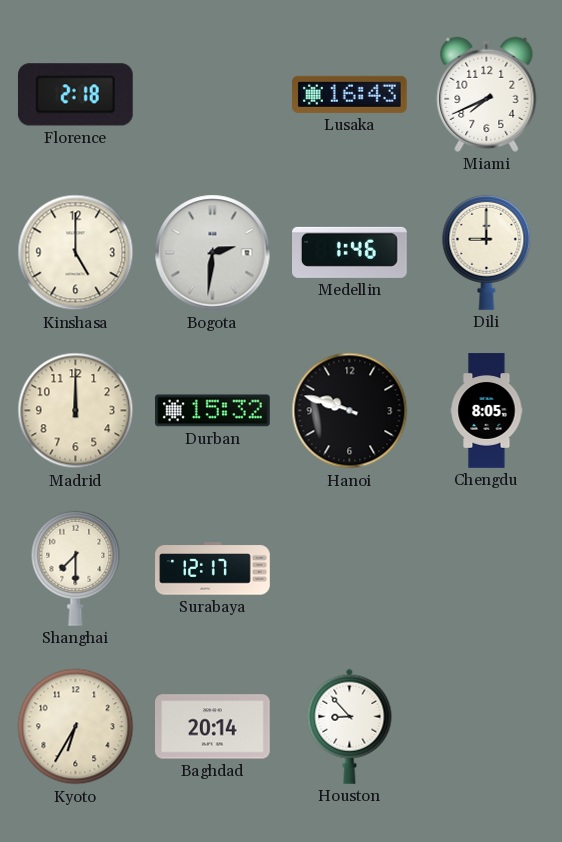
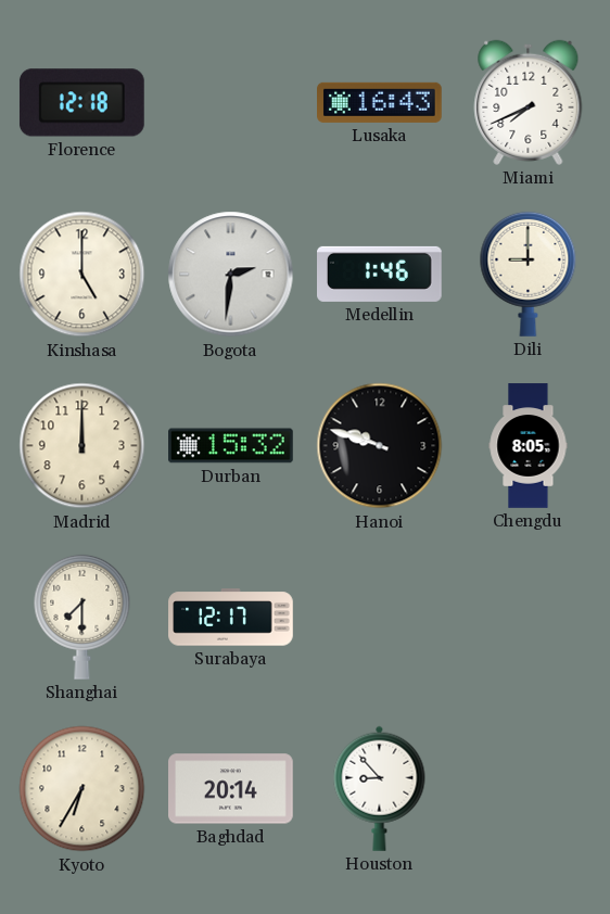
Florence: 2:18 -> 12:18 (81, 103)
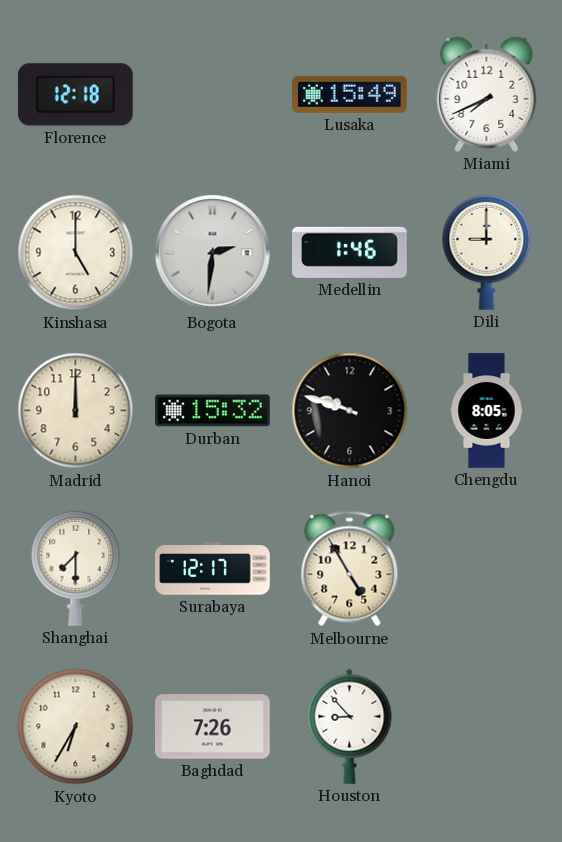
Lusaka: 16:43 -> 15:49 (350, 94)
Melbourne: none -> 4:55 (350, 569)
Baghdad: 20:14 -> 7:26 (213, 727)
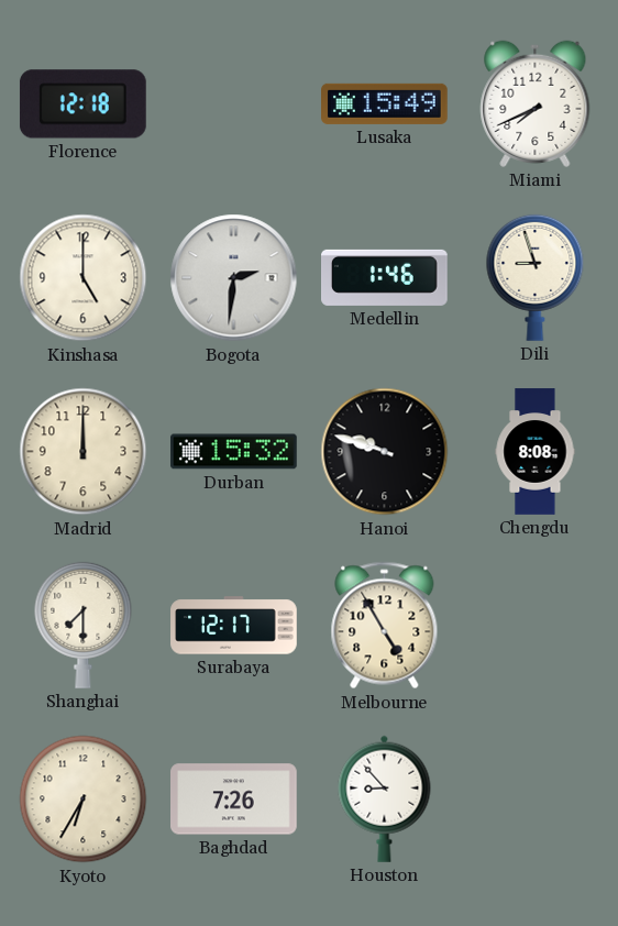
Dili: 9:00 -> 8:57 (536, 277)
Chengdu: 8:05 -> 8:08 (536, 452)
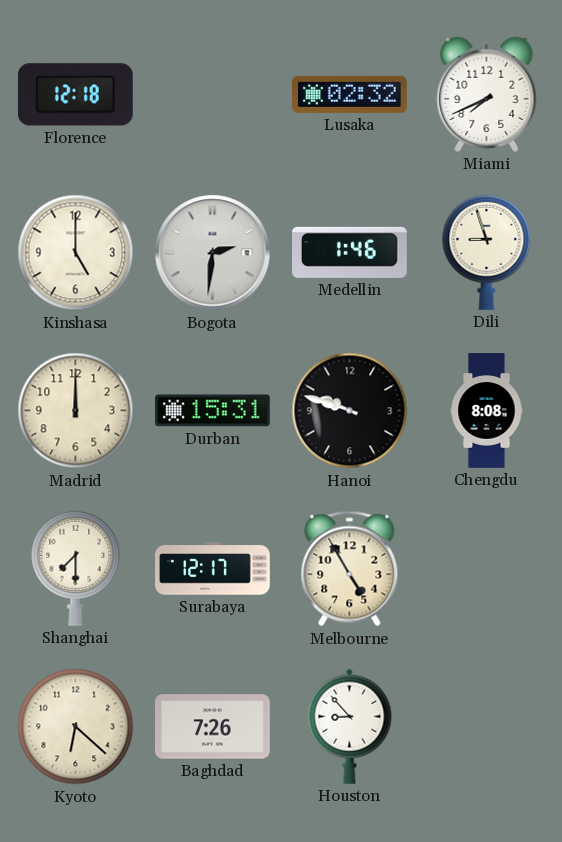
Lusaka: 15:49 -> 02:32 (350, 94)
Durban: 15:32 -> 15:31 (213, 411)
Kyoto: 6:35 -> 6:22 (76, 727)
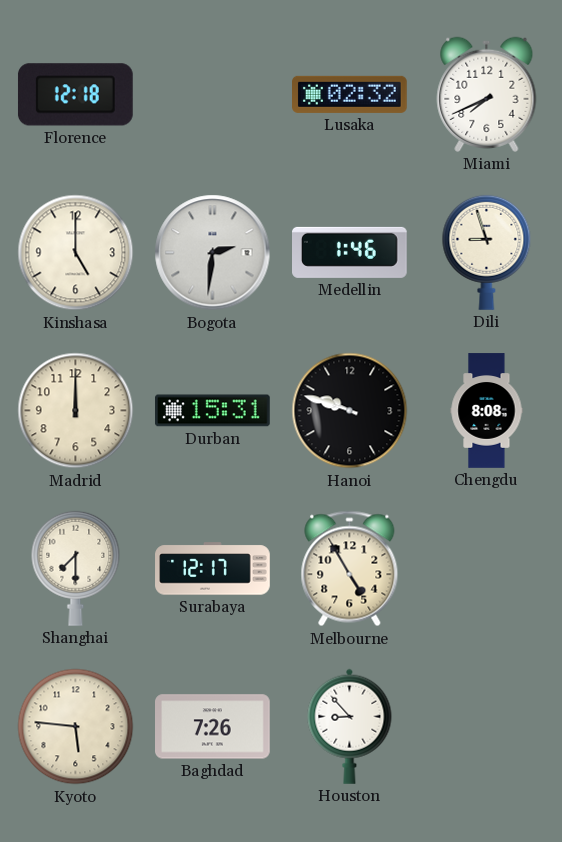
Kyoto: 6:22 -> 5:46 (76, 727)
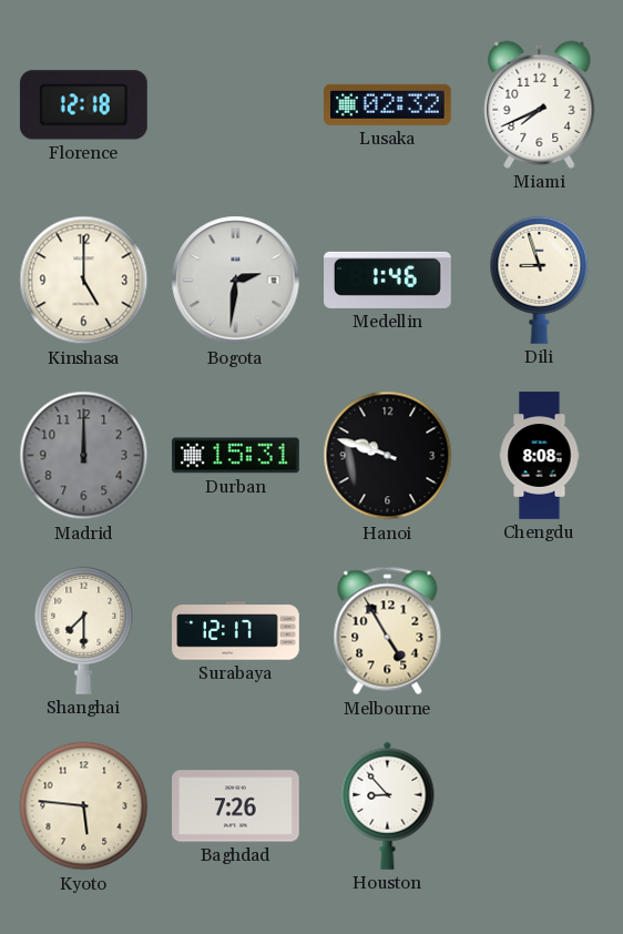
Madrid dial: cream -> grey (84, 456)
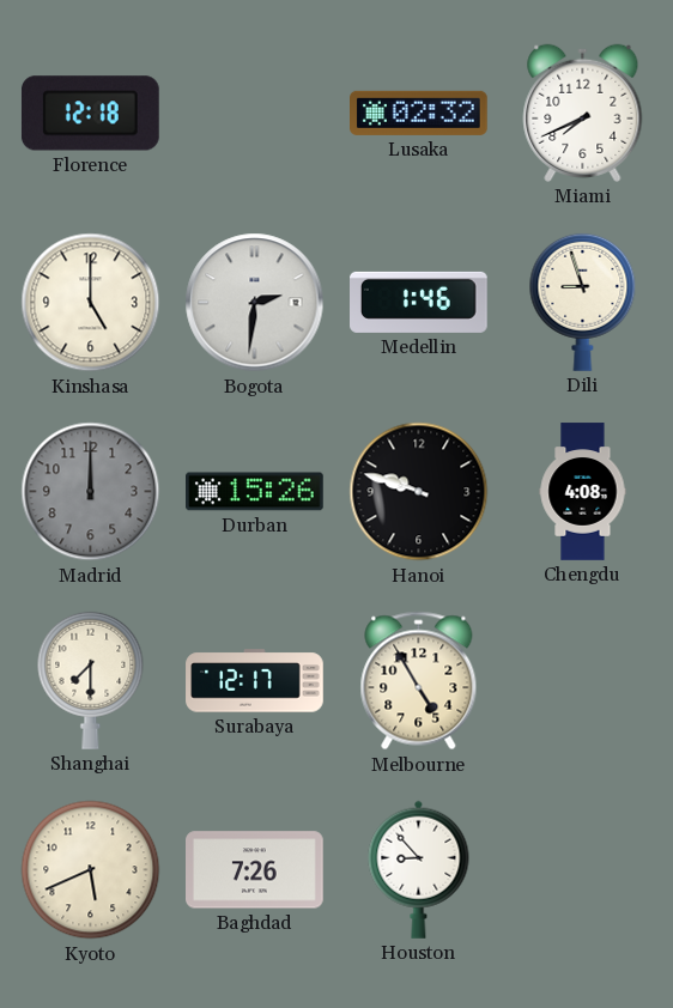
Durban: 15:31 -> 15:26 (255, 492)
Chengdu: 8:08 -> 4:08 (583, 492)
Kyoto: 5:46 -> 5:41 (91, 870)
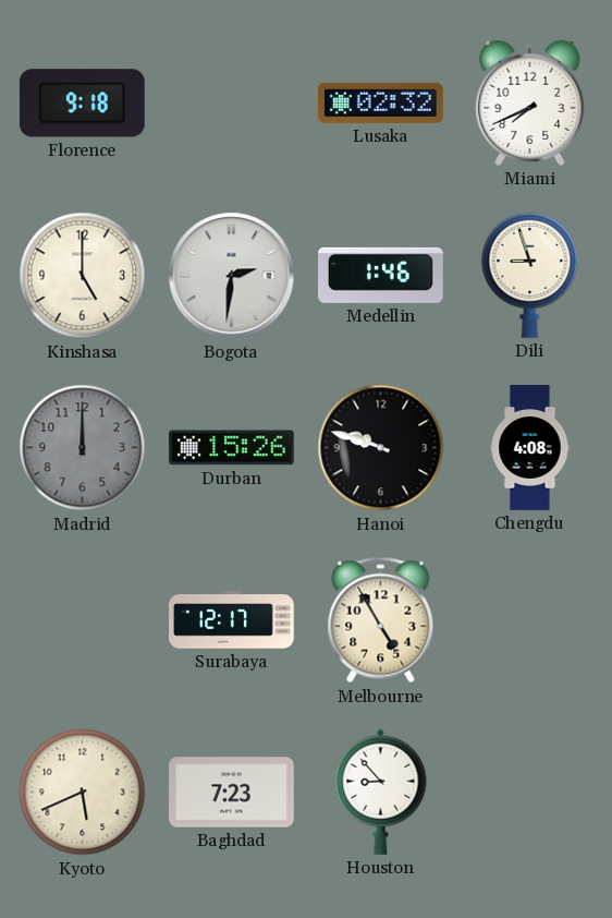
Florence: 12:18 -> 9:18 (82, 104)
Shanghai: 7:30 -> none (91, 680)
Baghdad: 7:26 -> 7:23 (232, 793)
